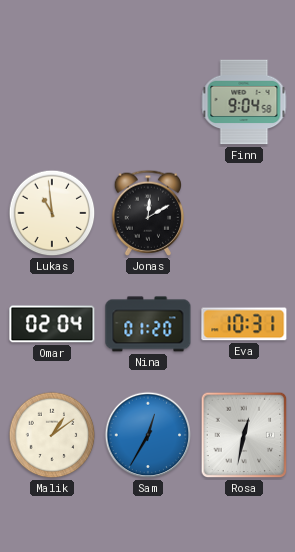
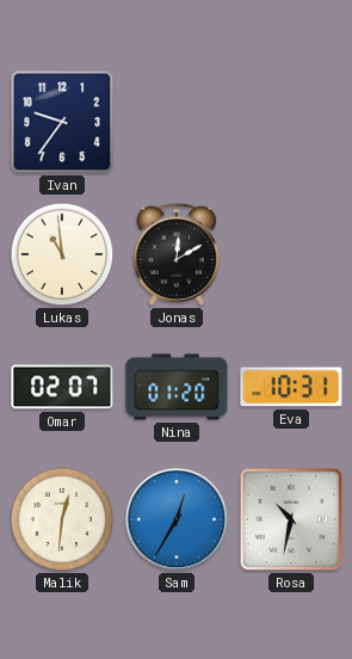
Ivan: none -> 9:36 (62, 122)
Finn: 9:04 -> none (244, 102)
Omar: 02:04 -> 02:07 (62, 387)
Malik: 1:09 -> 12:31 (62, 519)
Rosa: 12:32 -> 10:32 (291, 519)
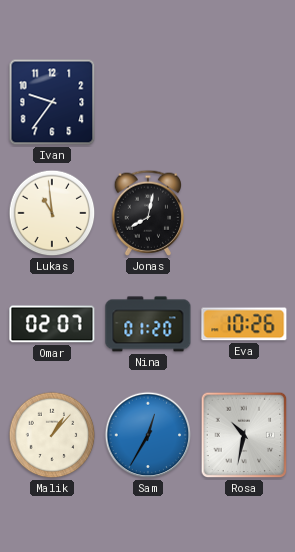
Jonas: 12:10 -> 8:02 (148, 213)
Eva: 10:31 -> 10:26 (244, 324)
Malik: 12:31 -> 1:07 (52, 435)
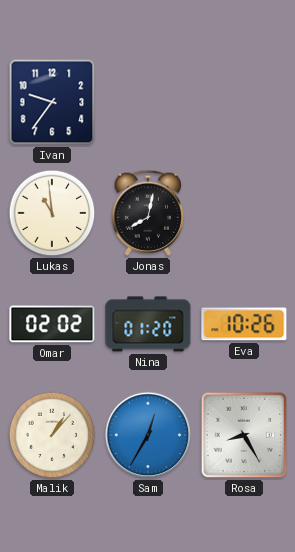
Omar: 02:07 -> 02:02 (52, 324)
Rosa: 10:32 -> 8:25 (244, 435)
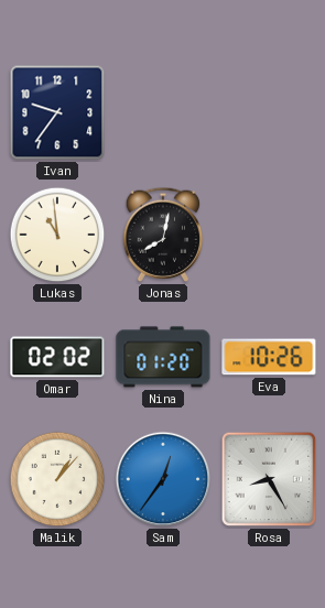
Sam: 12:35 -> 12:36 (163, 479)
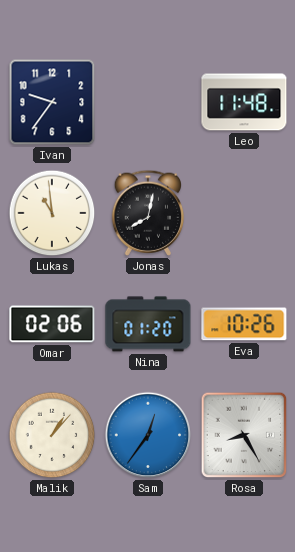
Leo: none -> 11:48 (244, 102)
Omar: 02:02 -> 02:06 (52, 324)
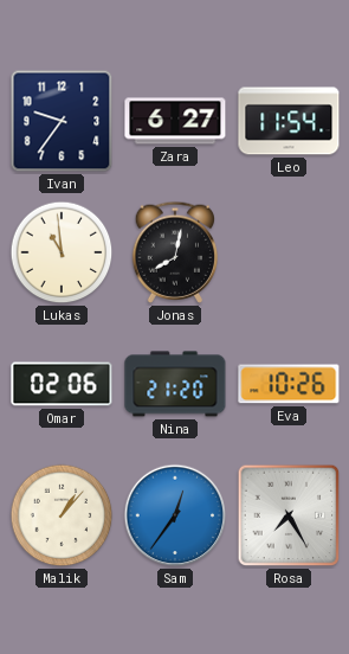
Zara: none -> 6:27 (175, 121)
Leo: 11:48 -> 11:54 (289, 121)
Nina: 01:20 -> 21:20 (175, 384)
Rosa: 8:25 -> 7:25 (289, 515)
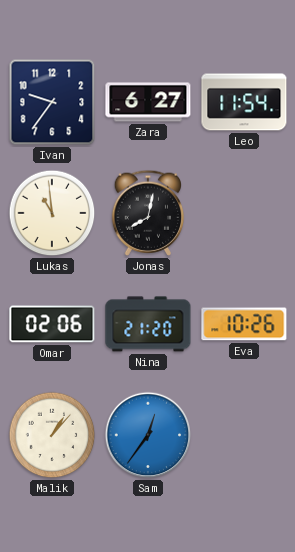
Rosa: 7:25 -> none (289, 515)
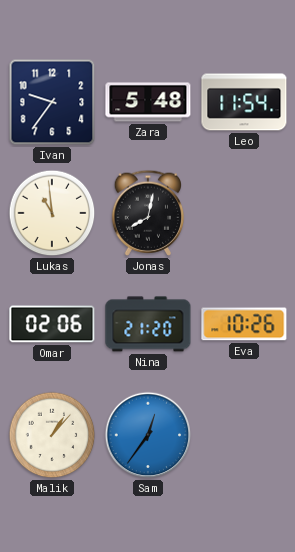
Zara: 6:27 -> 5:48 (148, 102)
